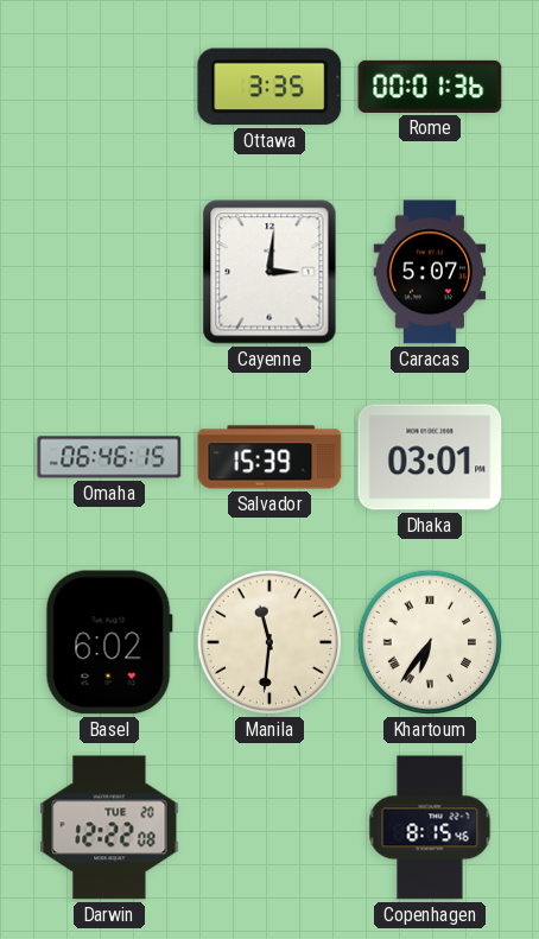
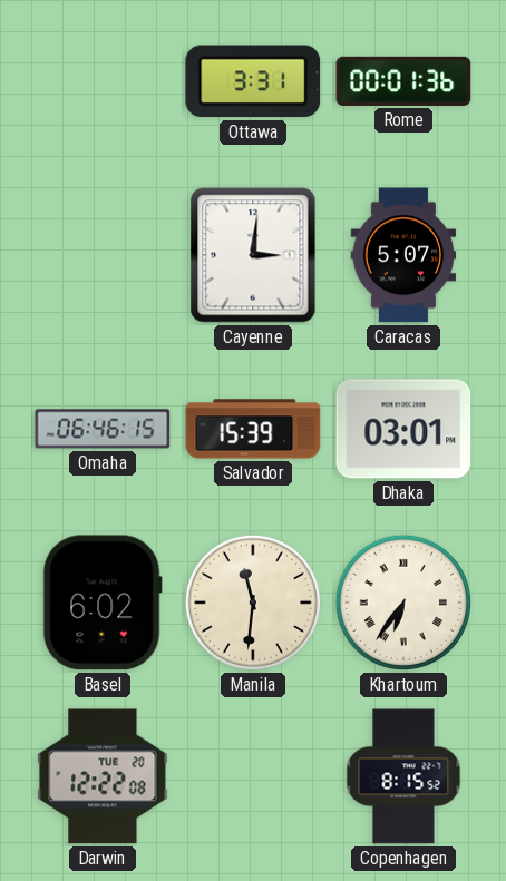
Ottawa: 3:35 -> 3:31 (253, 81)
Copenhagen: 8:15:46 -> 8:15:52 (403, 776)
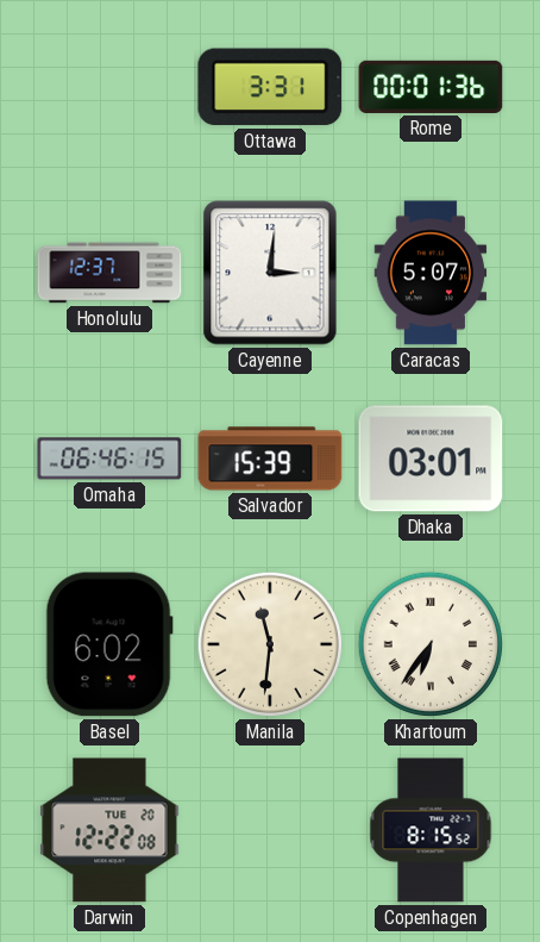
Honolulu: none -> 12:37 (109, 273)
